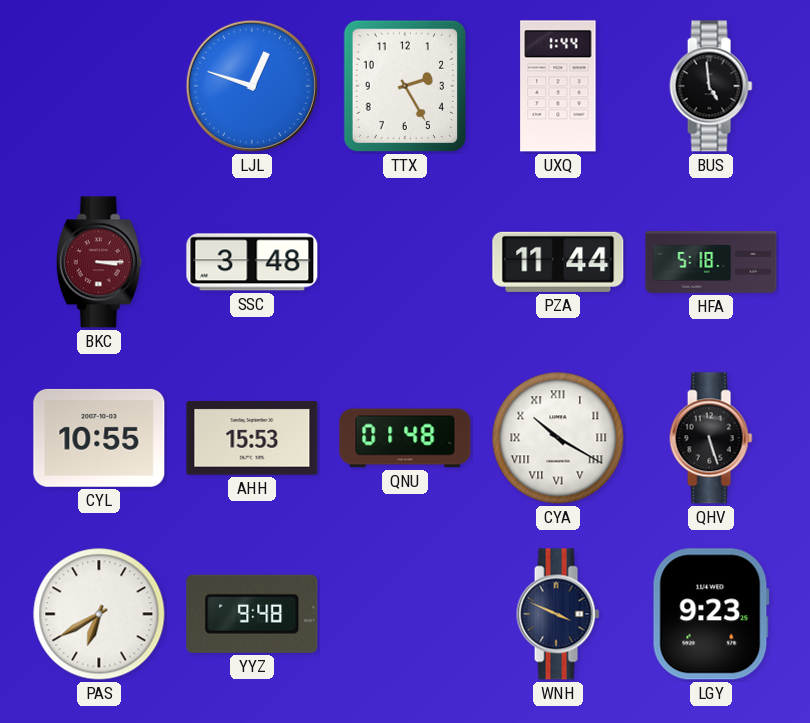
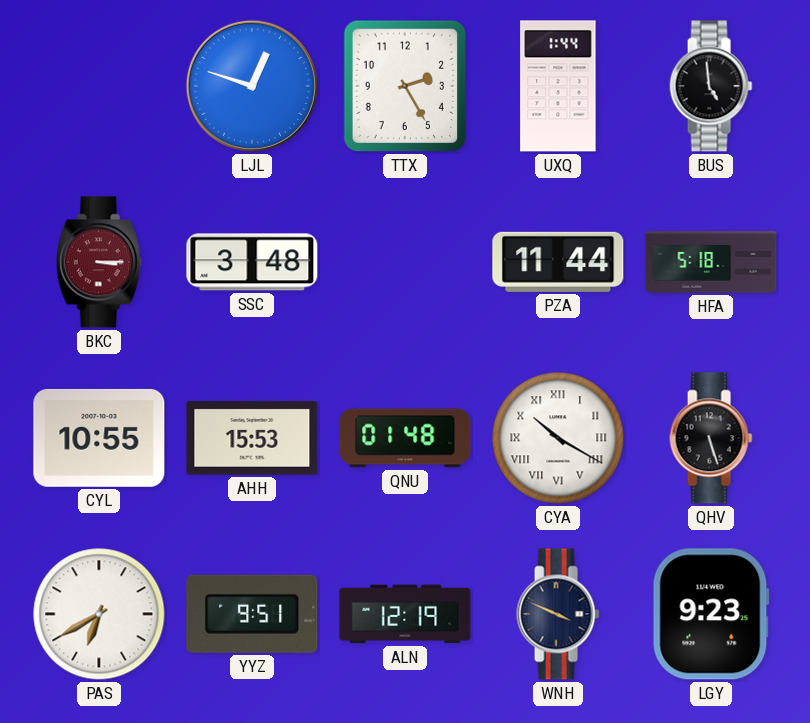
YYZ: 9:48 -> 9:51 (252, 614)
ALN: none -> 12:19 (405, 614)
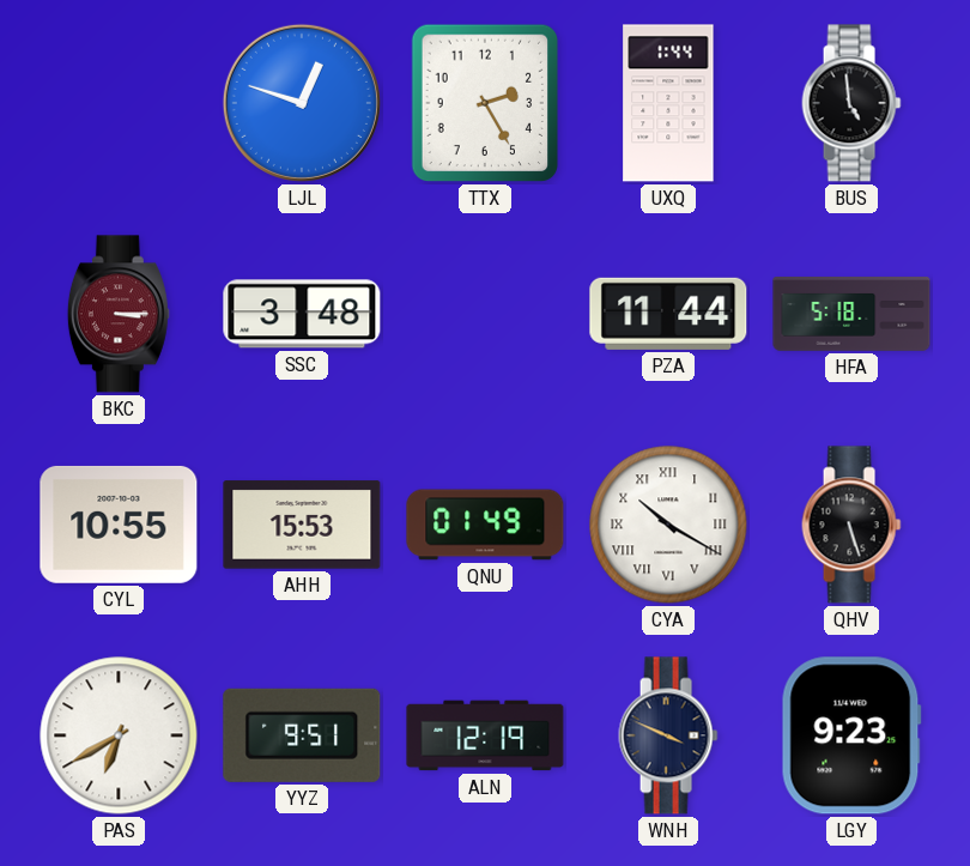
QNU: 01:48 -> 01:49 (485, 525)
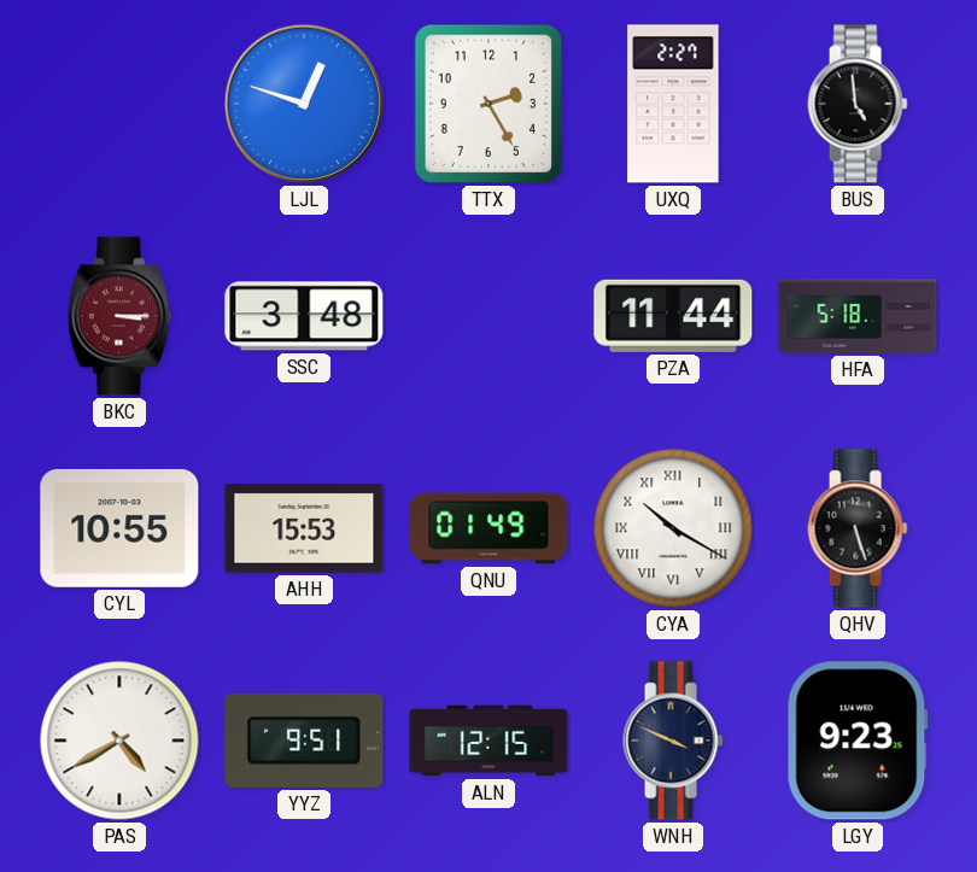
UXQ: 1:44 -> 2:27 (673, 104)
PAS: 6:40 -> 4:40 (119, 741)
ALN: 12:19 -> 12:15 (488, 741)
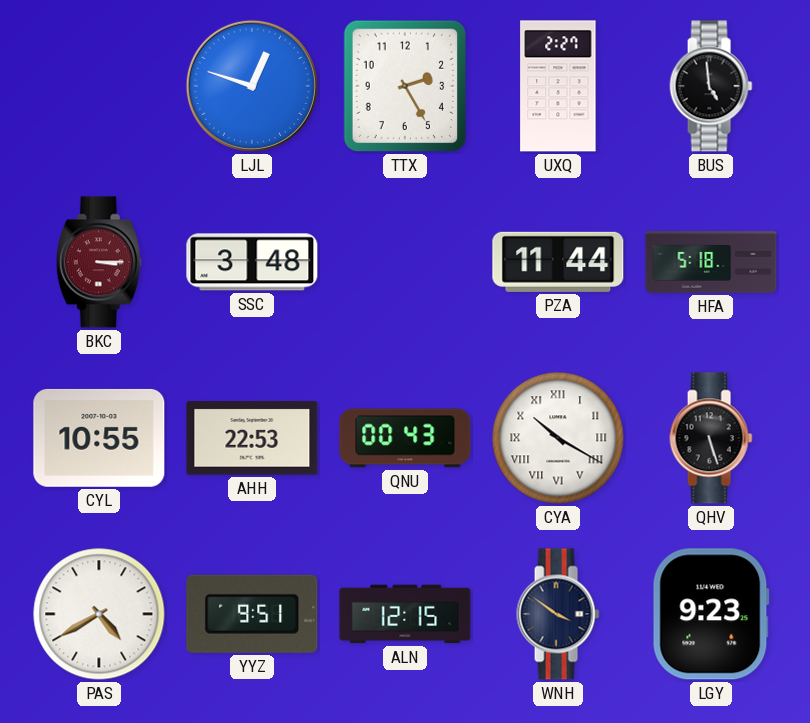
AHH: 15:53 -> 22:53 (252, 438)
QNU: 01:49 -> 00:43 (405, 438)
WNH: 3:49 -> 3:51 (558, 614)
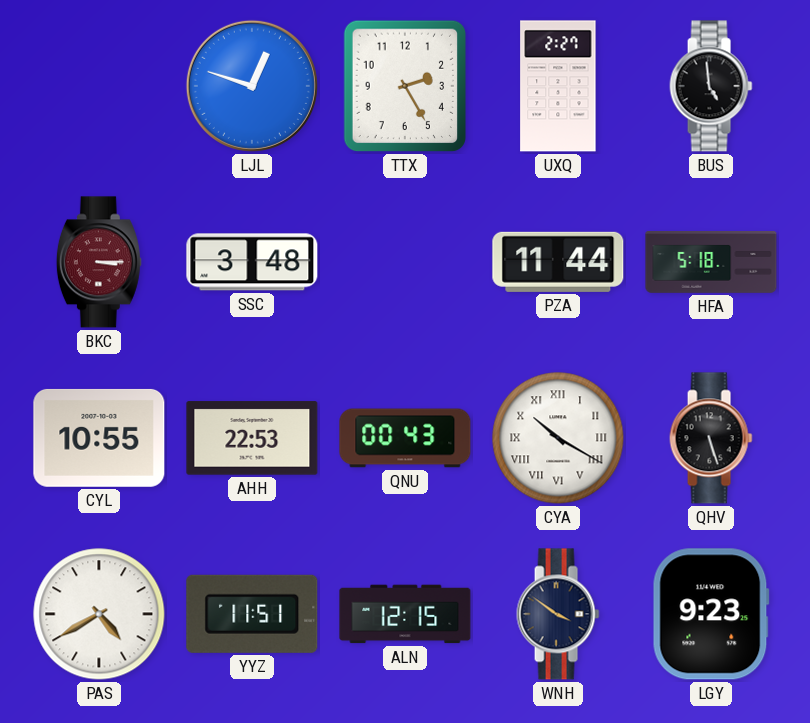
YYZ: 9:51 -> 11:51 (252, 614)
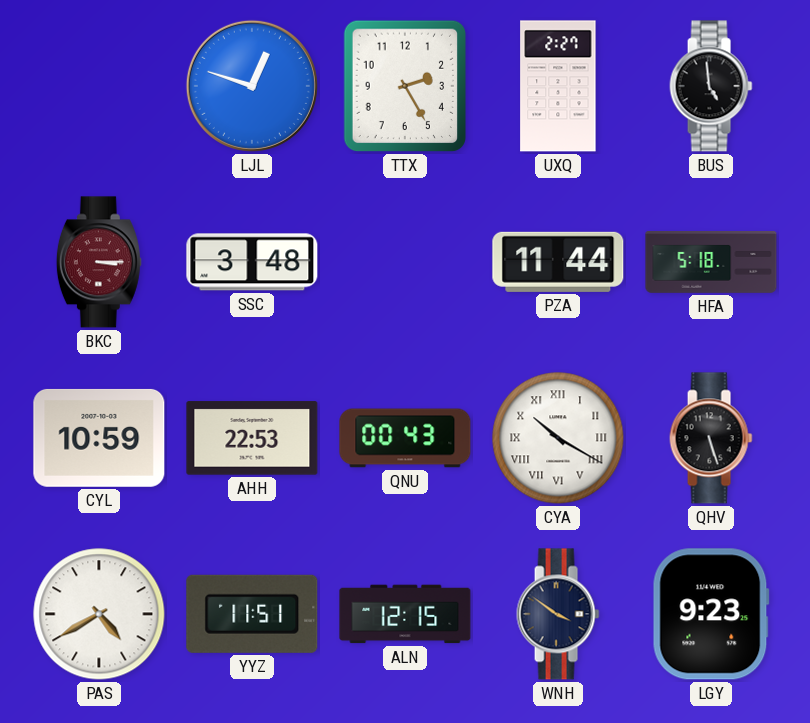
CYL: 10:55 -> 10:59 (99, 438)
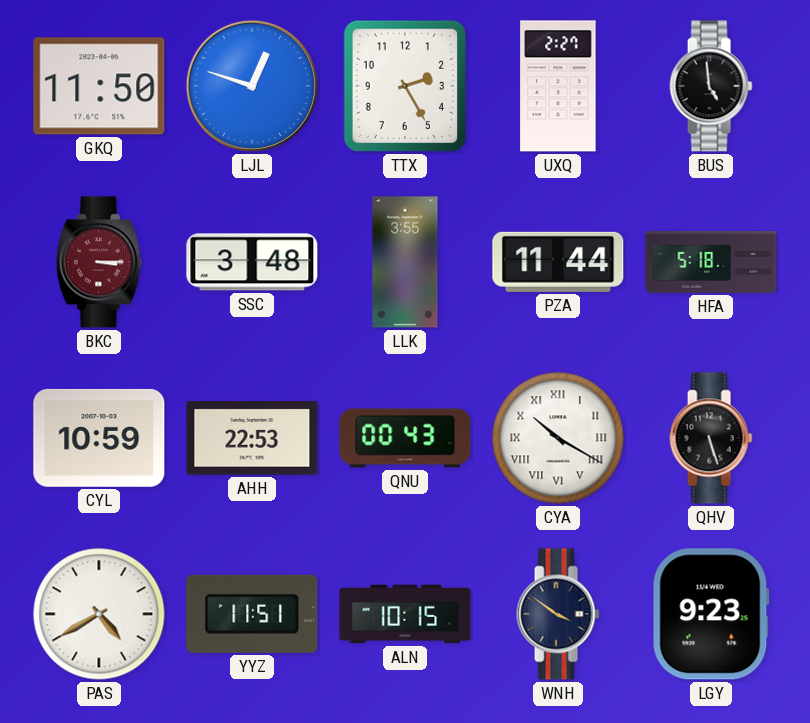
GKQ: none -> 11:50 (99, 86)
LLK: none -> 3:55 (405, 262)
ALN: 12:15 -> 10:15 (405, 614)
